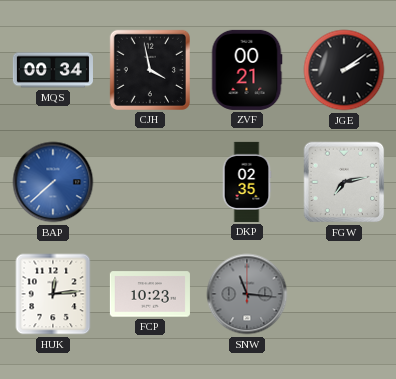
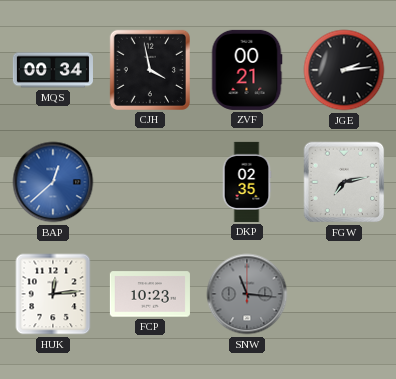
JGE: 2:09 -> 2:14 (344, 70)
BAP: 7:38 -> 12:38 (53, 182)
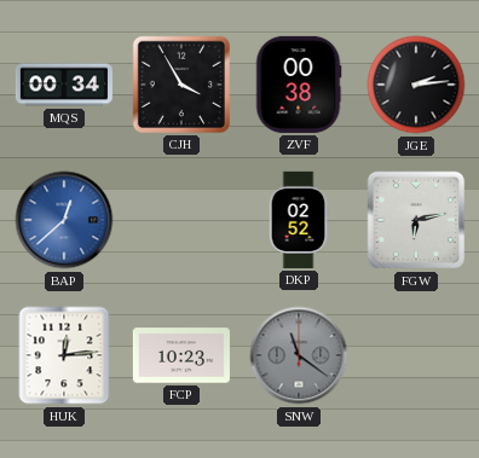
CJH: 3:58 -> 3:55 (181, 85)
ZVF: 00:21 -> 00:38 (299, 85)
DKP: 02:35 -> 02:52 (299, 220)
FGW: 7:13 -> 6:13 (416, 220)
SNW: 11:16 -> 11:21 (299, 355)
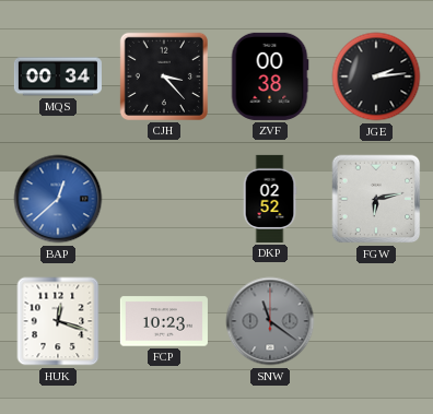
CJH: 3:55 -> 3:23 (164, 76)
HUK: 12:14 -> 12:18 (58, 321)
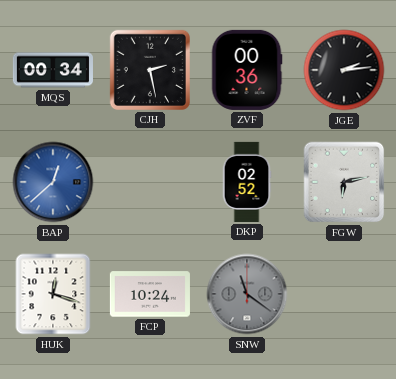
CJH: 3:23 -> 2:28 (150, 70)
ZVF: 00:38 -> 00:36 (247, 70)
FCP: 10:23 -> 10:24 (150, 294)
